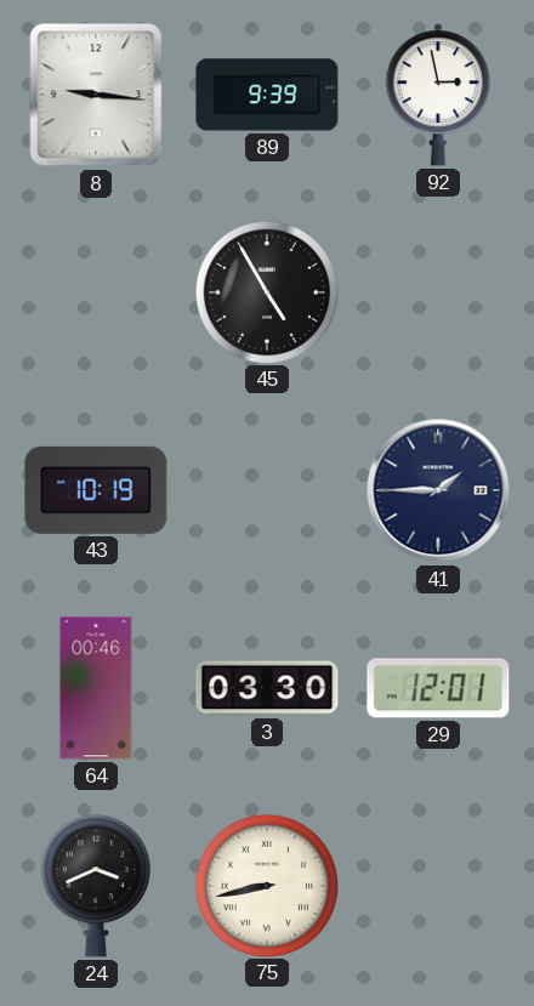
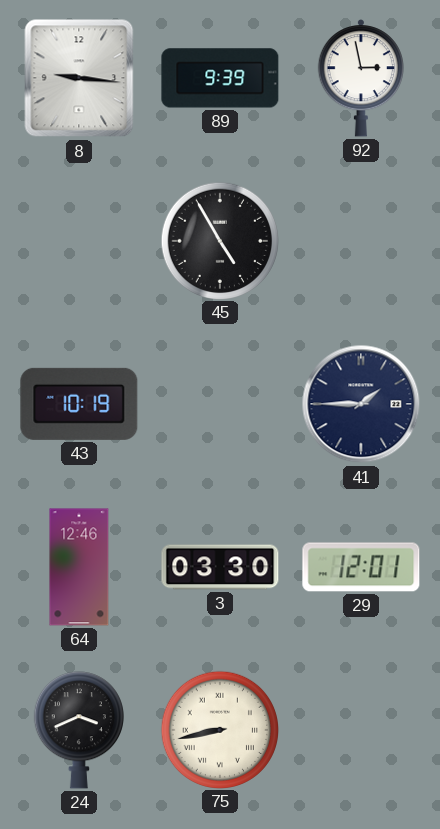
64: 00:46 -> 12:46 (79, 567)
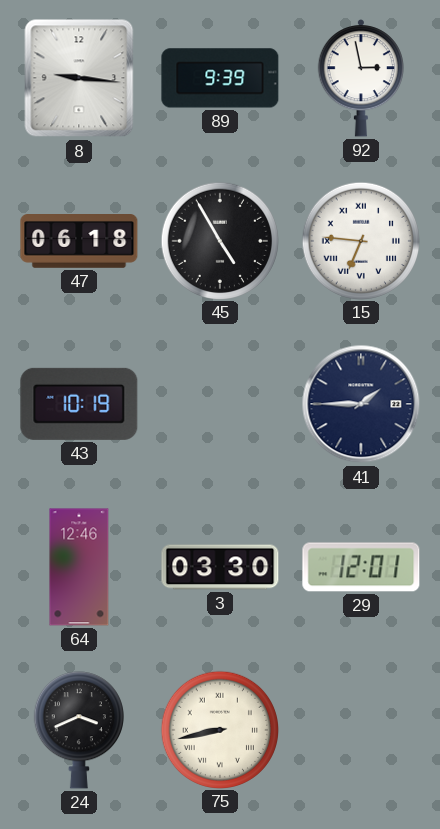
47: none -> 06:18 (79, 242)
15: none -> 6:46 (360, 240)
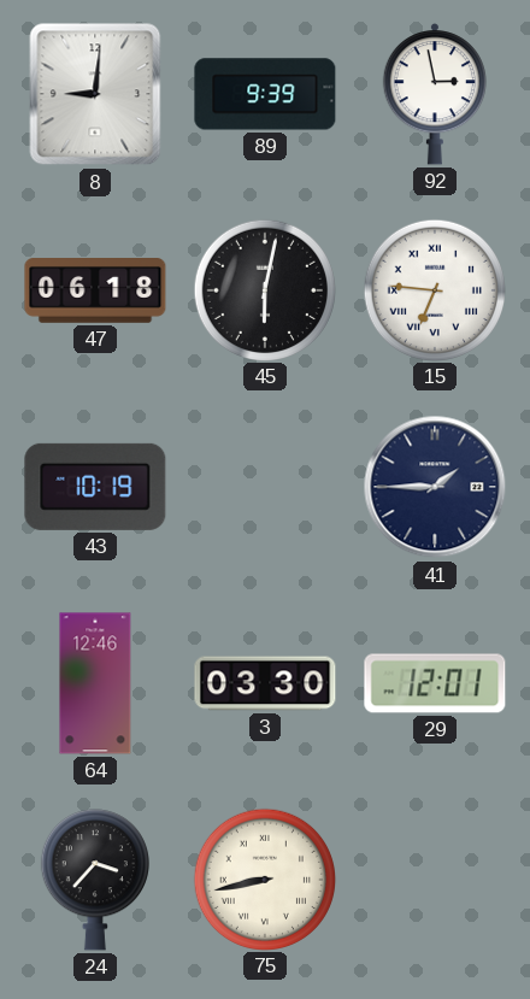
8: 9:16 -> 9:01 (95, 94)
45: 4:55 -> 6:02 (264, 289)
24: 3:41 -> 3:37 (95, 880)
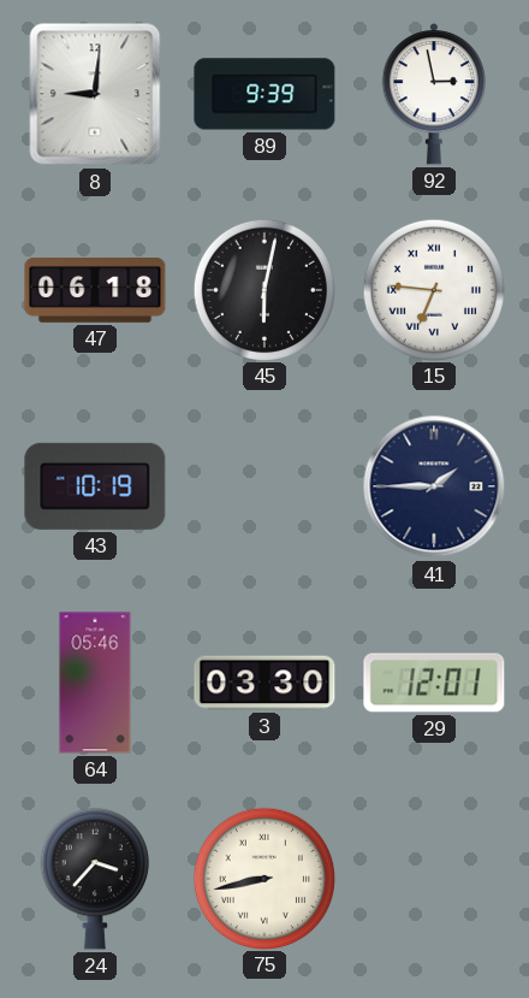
64: 12:46 -> 05:46 (95, 683)
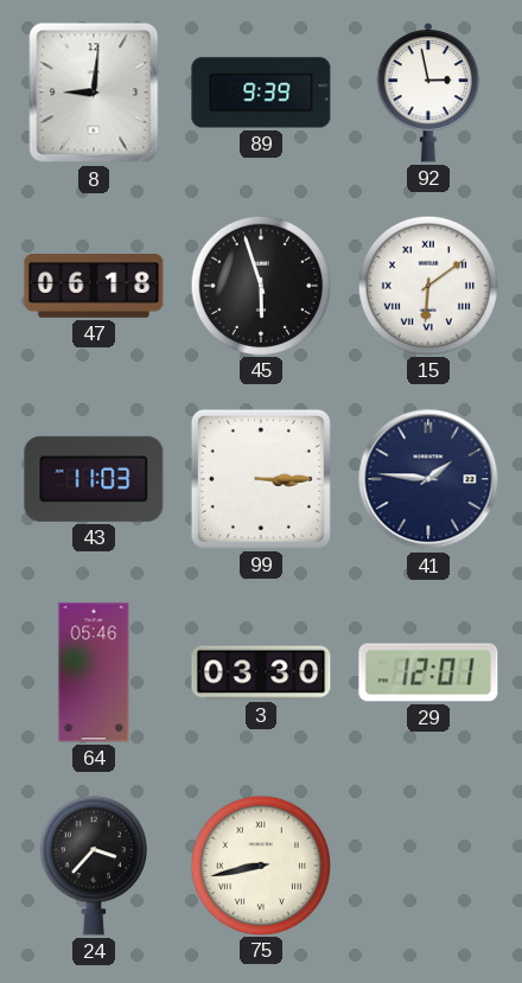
45: 6:02 -> 5:57 (260, 285)
15: 6:46 -> 6:09 (427, 285)
43: 10:19 -> 11:03 (94, 479)
99: none -> 3:15 (261, 479)
41: 1:45 -> 1:46 (428, 479)
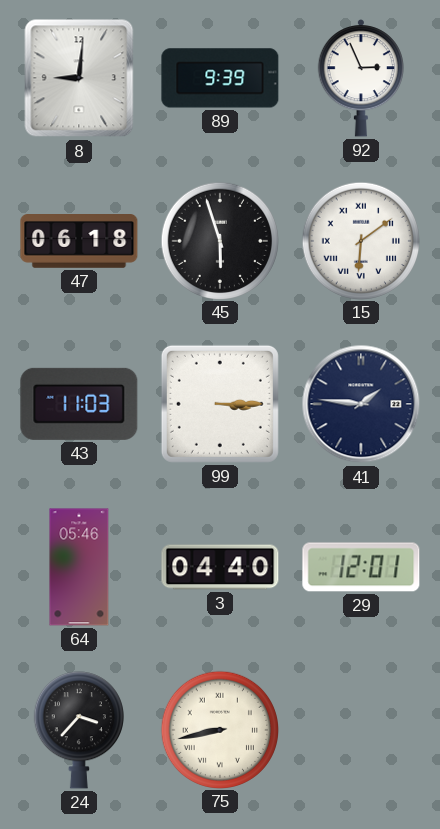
92: 2:58 -> 2:56 (361, 79)
3: 03:30 -> 04:40 (220, 567)
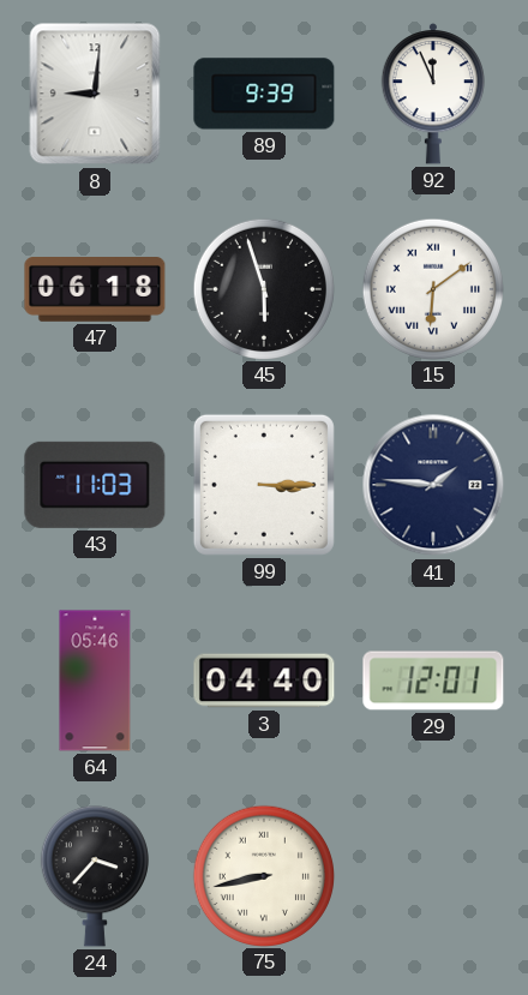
92: 2:56 -> 11:56 (433, 95)
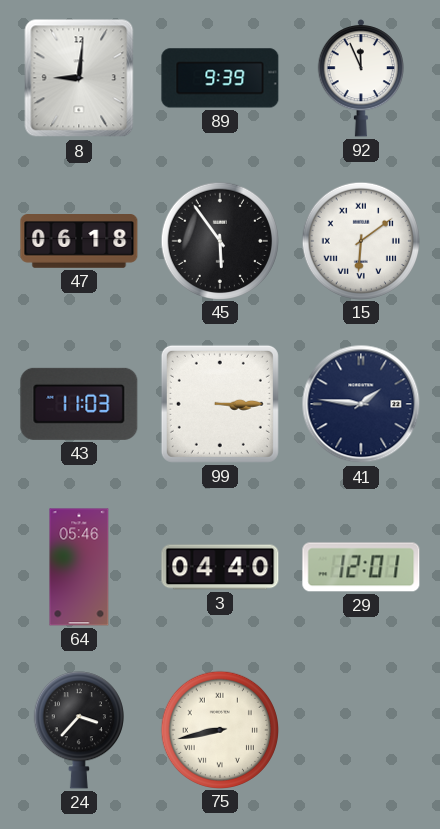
45: 5:57 -> 5:54 (219, 240)
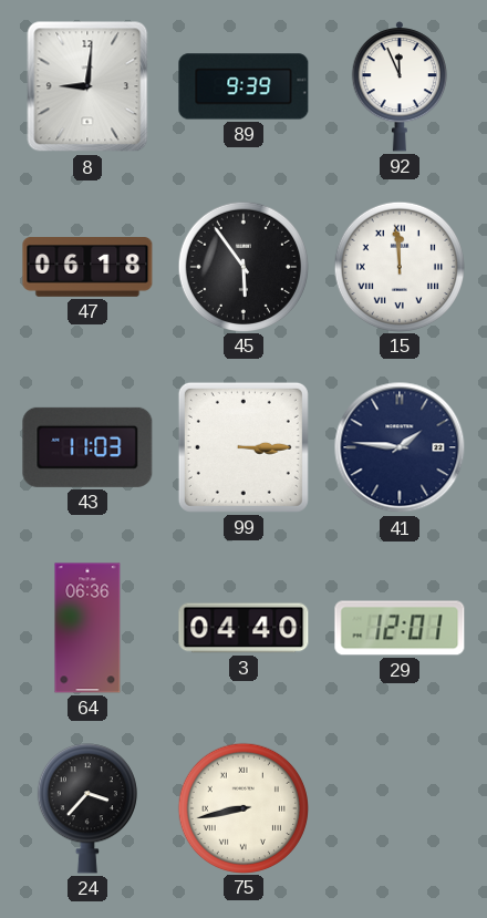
15: 6:09 -> 11:59 (398, 266)
64: 05:46 -> 06:36 (87, 628)
